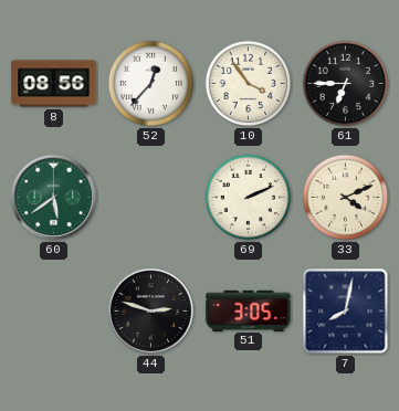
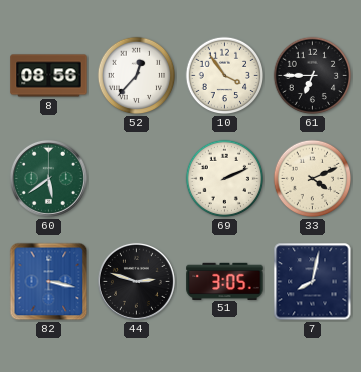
82: none -> 3:17 (49, 282)
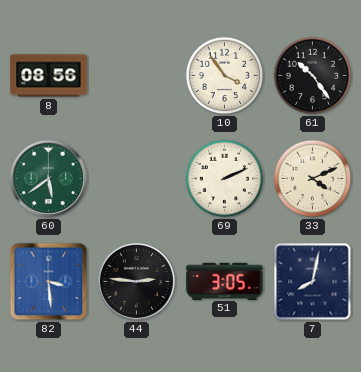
52: 12:37 -> none (137, 76)
61: 6:45 -> 10:24 (313, 76)
82: 3:17 -> 3:29 (49, 282)
44: 2:48 -> 2:46 (136, 281)
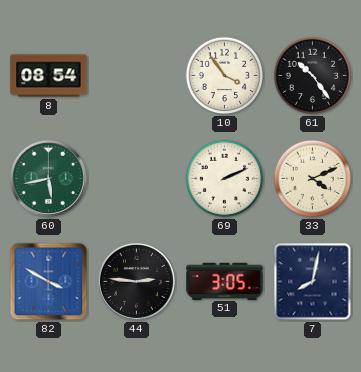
8: 08:56 -> 08:54 (49, 76)
60: 5:39 -> 5:43 (48, 178)
82: 3:29 -> 3:50 (49, 282)
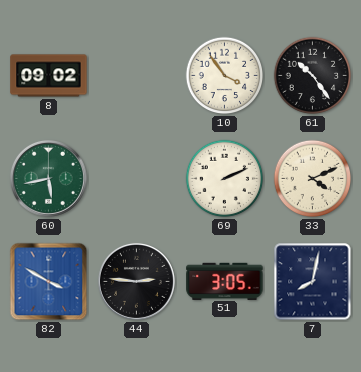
8: 08:54 -> 09:02 (49, 76)
